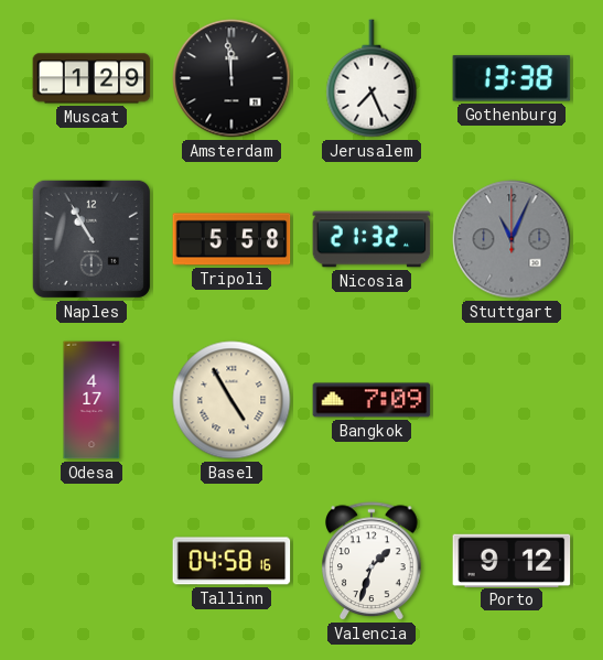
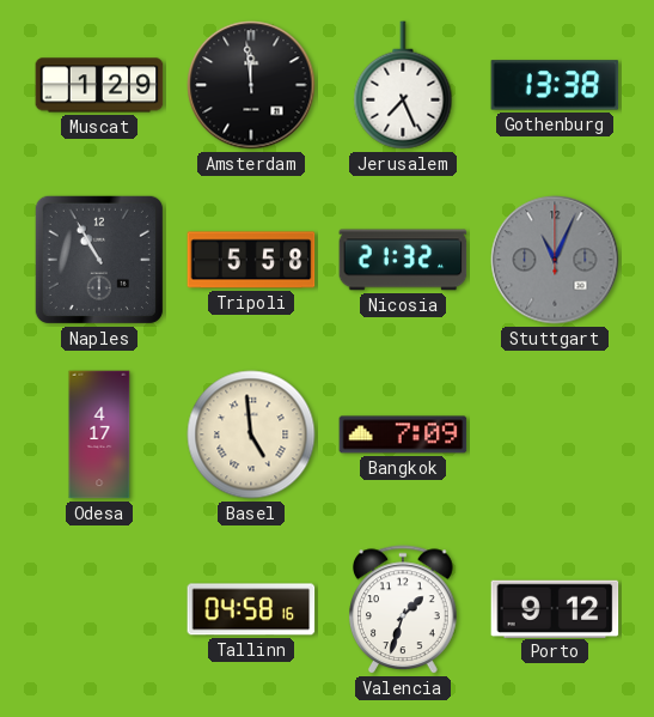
Basel: 4:55 -> 4:59 (251, 435)
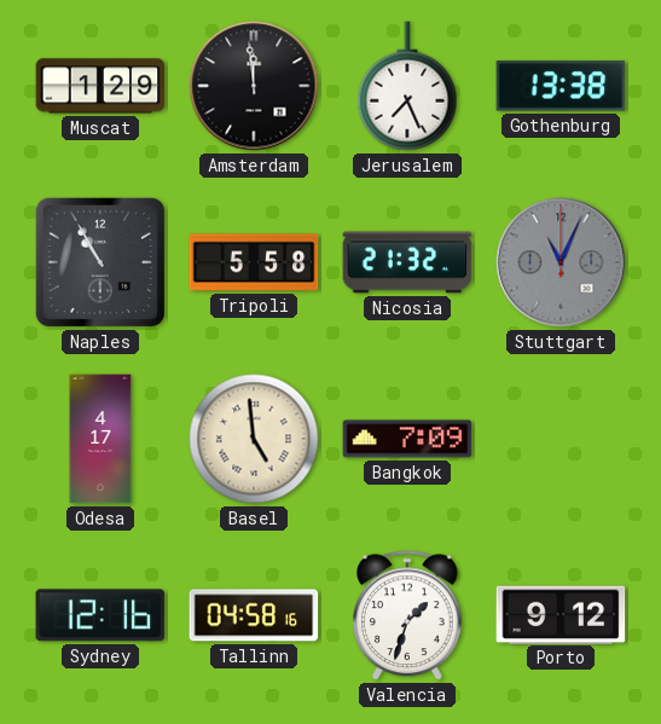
Sydney: none -> 12:16 (100, 615)
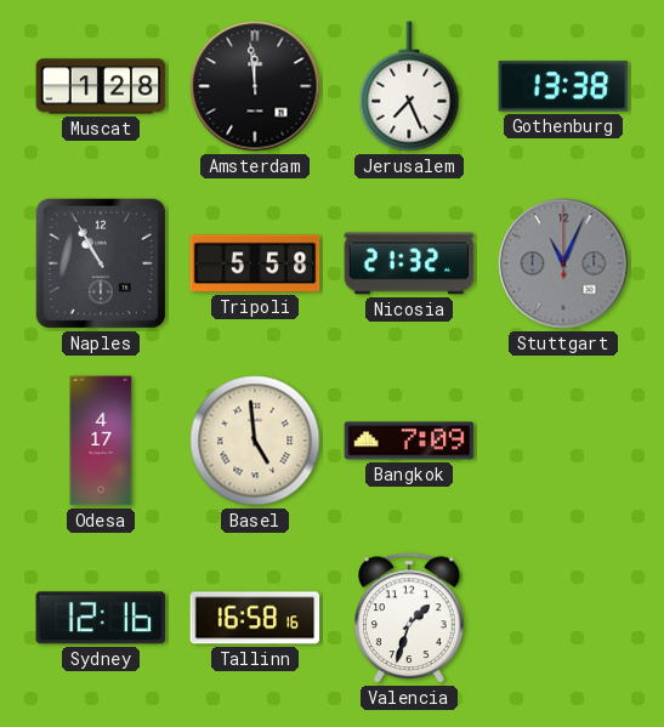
Muscat: 1:29 -> 1:28 (101, 86)
Tallinn: 04:58 -> 16:58 (255, 618)
Porto: 9:12 -> none (561, 614)
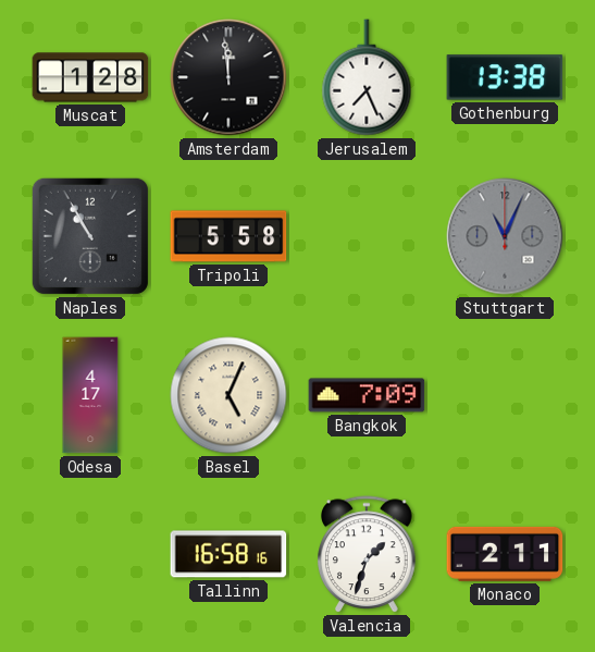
Nicosia: 21:32 -> none (409, 263)
Basel: 4:59 -> 5:04 (228, 395)
Sydney: 12:16 -> none (101, 618)
Monaco: none -> 2:11 (505, 554)
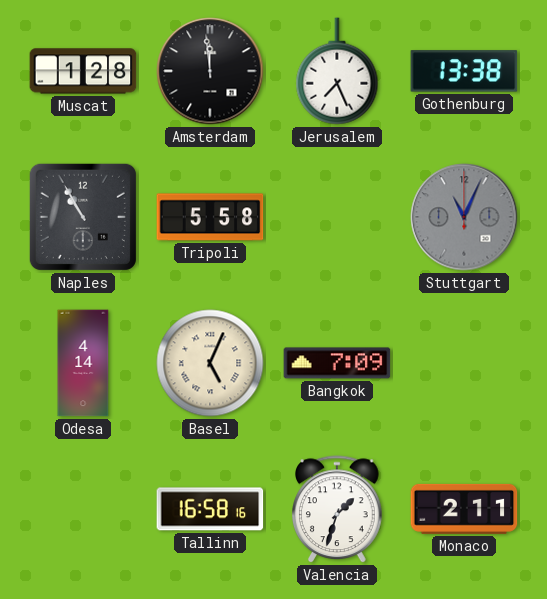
Odesa: 4:17 -> 4:14 (83, 363)
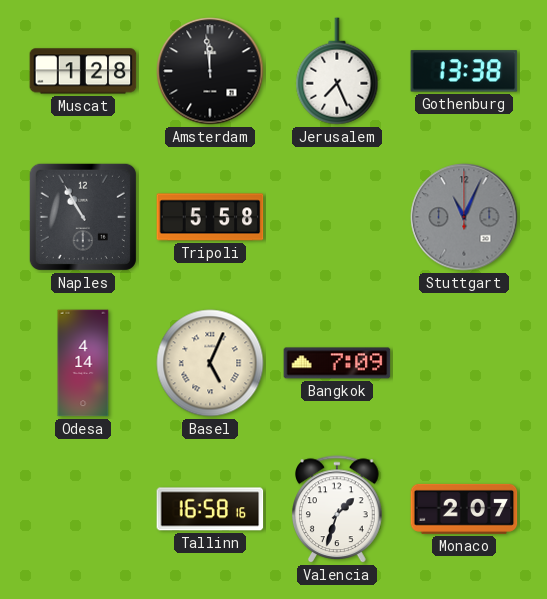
Monaco: 2:11 -> 2:07 (464, 509)
